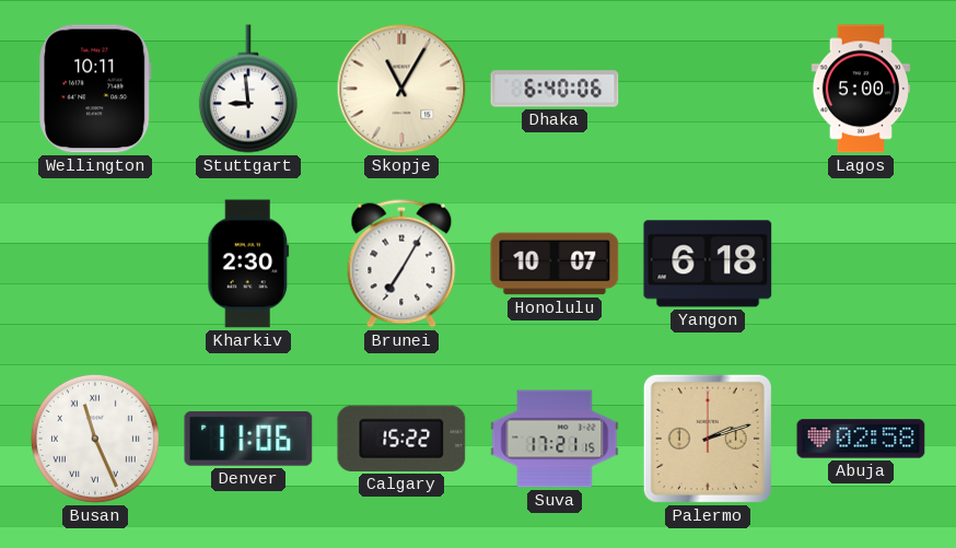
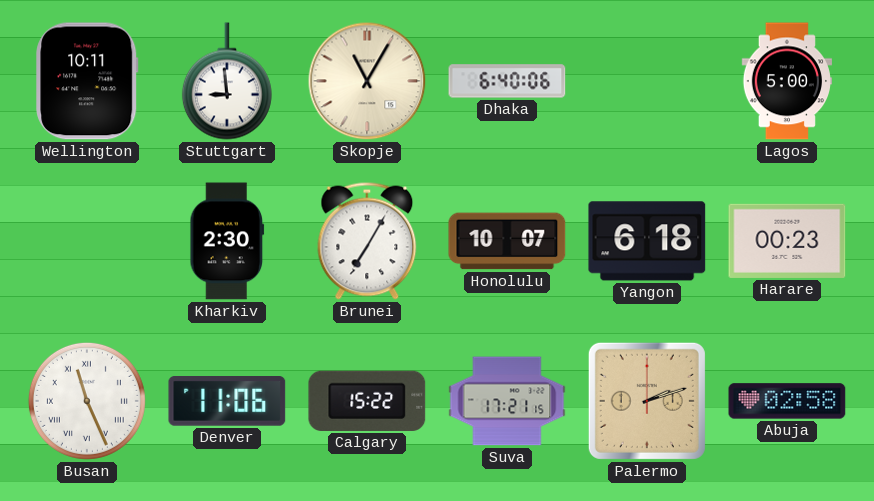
Harare: none -> 00:23 (787, 241)
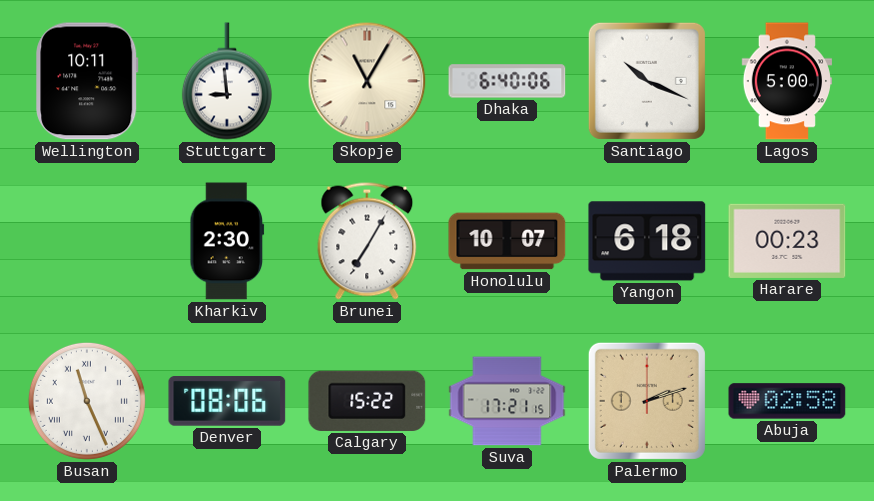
Santiago: none -> 10:19 (647, 81)
Denver: 11:06 -> 08:06 (227, 402)
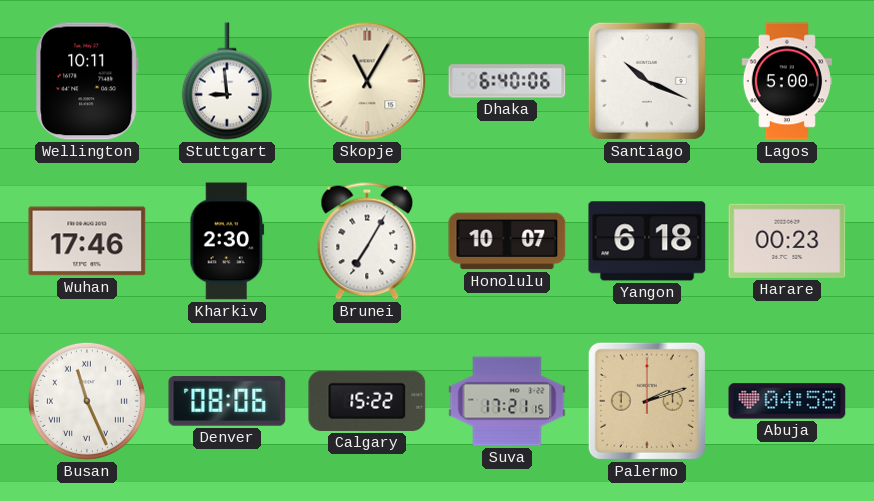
Wuhan: none -> 17:46 (87, 241)
Abuja: 02:58 -> 04:58 (787, 401)
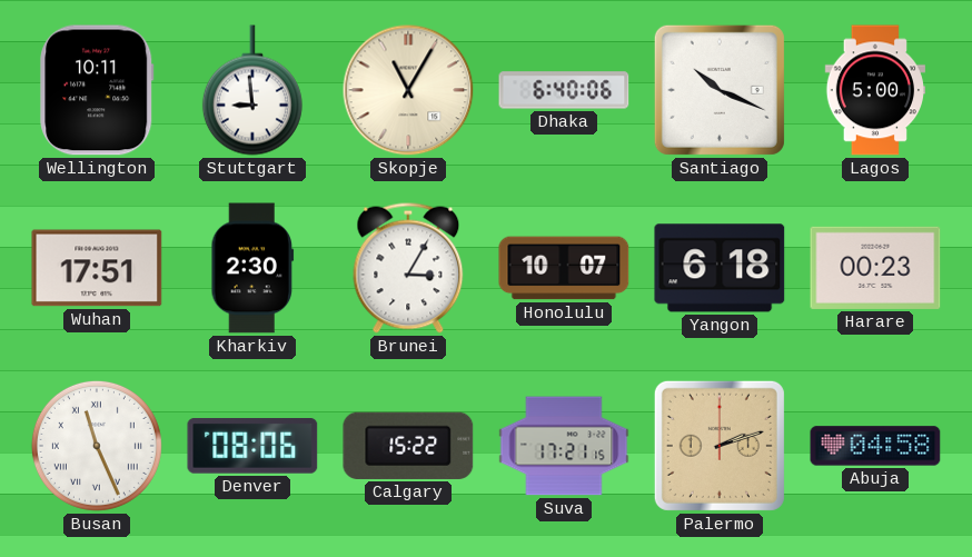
Wuhan: 17:46 -> 17:51 (97, 268)
Brunei: 7:05 -> 3:05 (408, 268)
